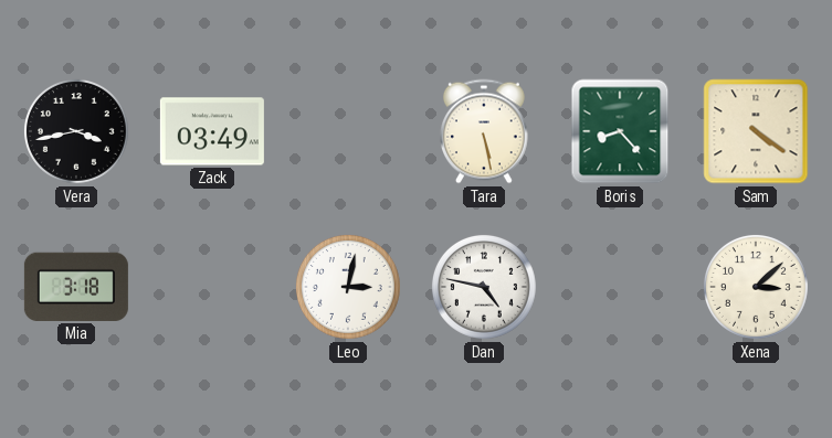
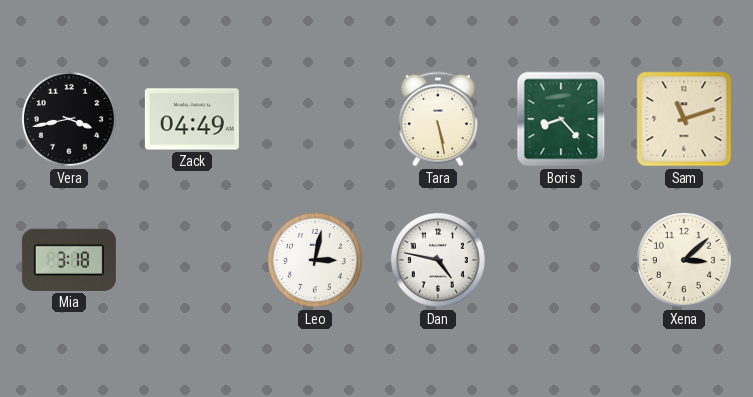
Zack: 03:49 -> 04:49 (192, 119)
Sam: 4:21 -> 11:12 (684, 119)
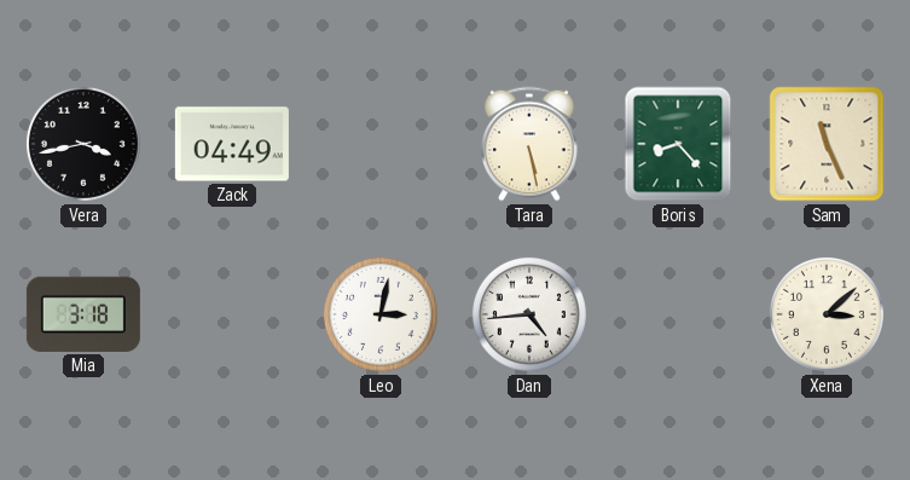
Sam: 11:12 -> 11:26 (827, 144)
Dan: 4:47 -> 4:44 (529, 314)
